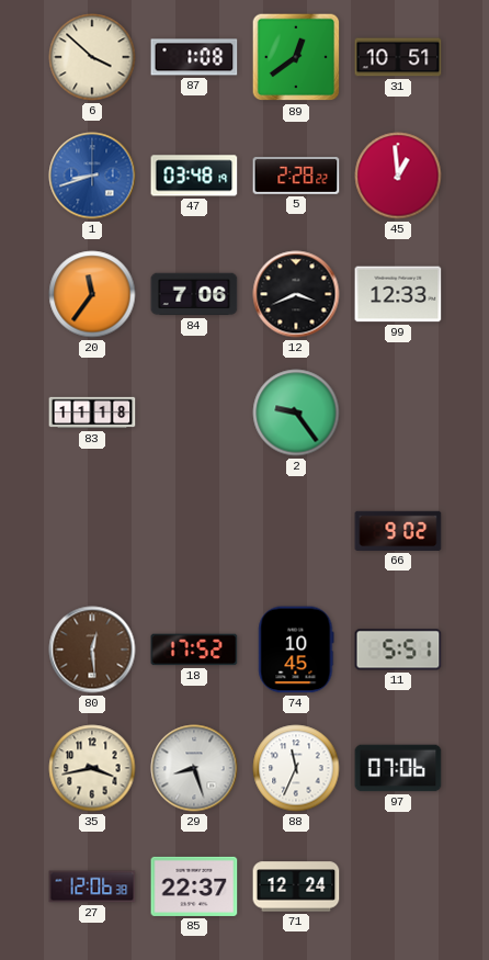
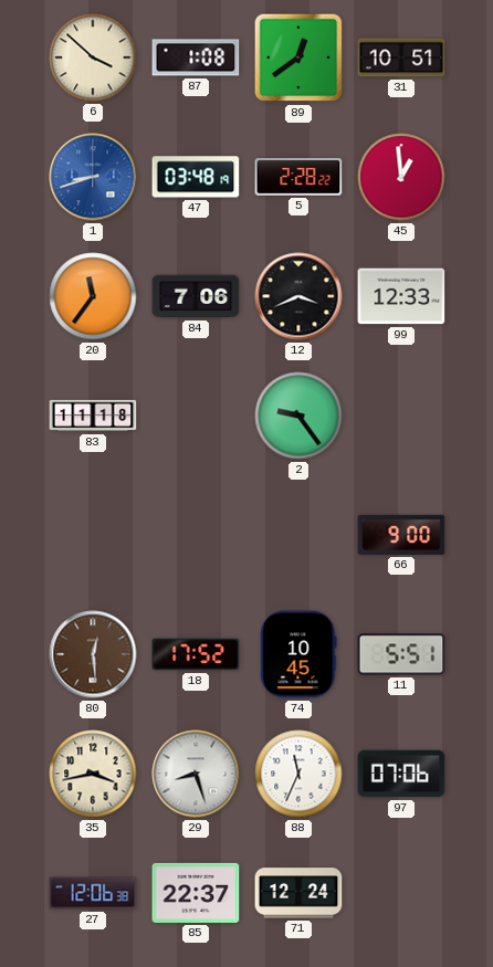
66: 9:02 -> 9:00 (401, 535)
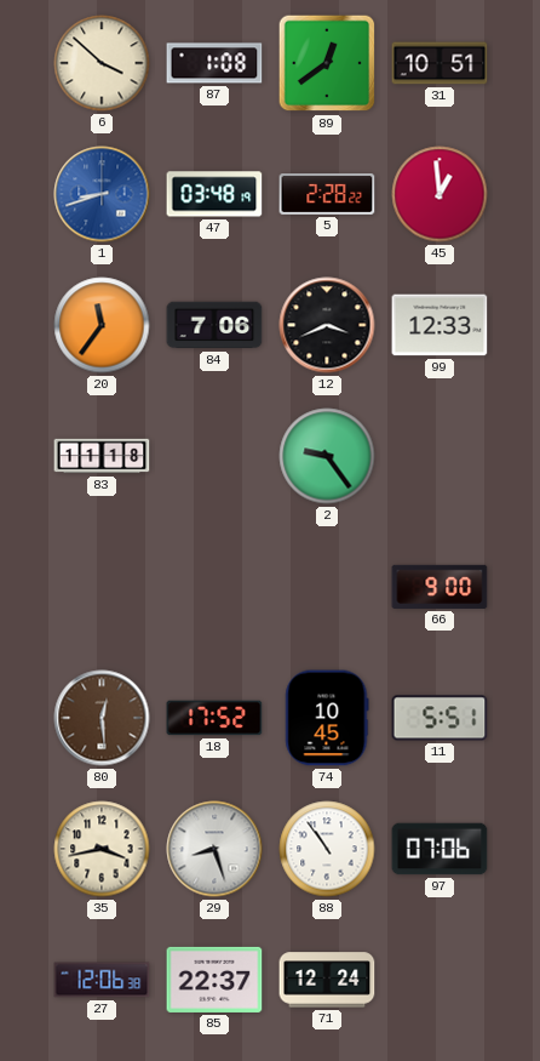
88: 11:34 -> 10:54 (327, 849)
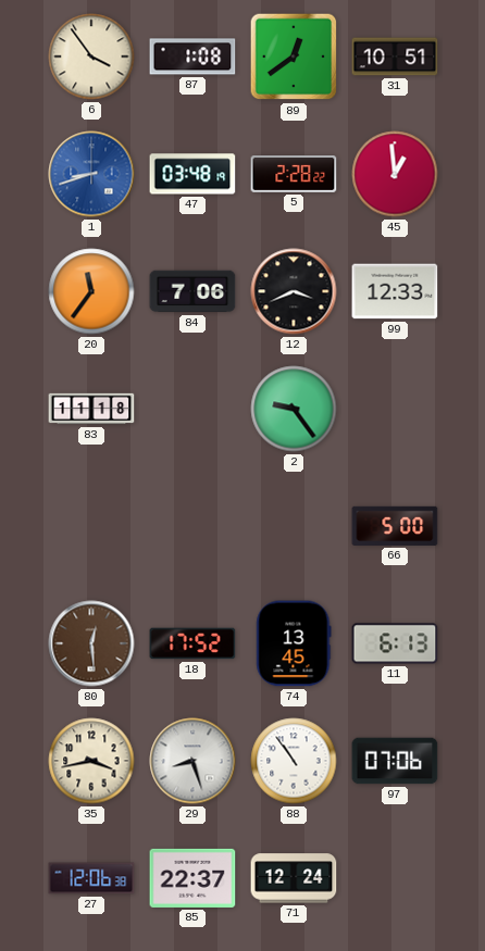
6: 3:52 -> 3:54 (91, 57)
66: 9:00 -> 5:00 (395, 526)
74: 10:45 -> 13:45 (294, 643)
11: 5:51 -> 6:13 (395, 643)
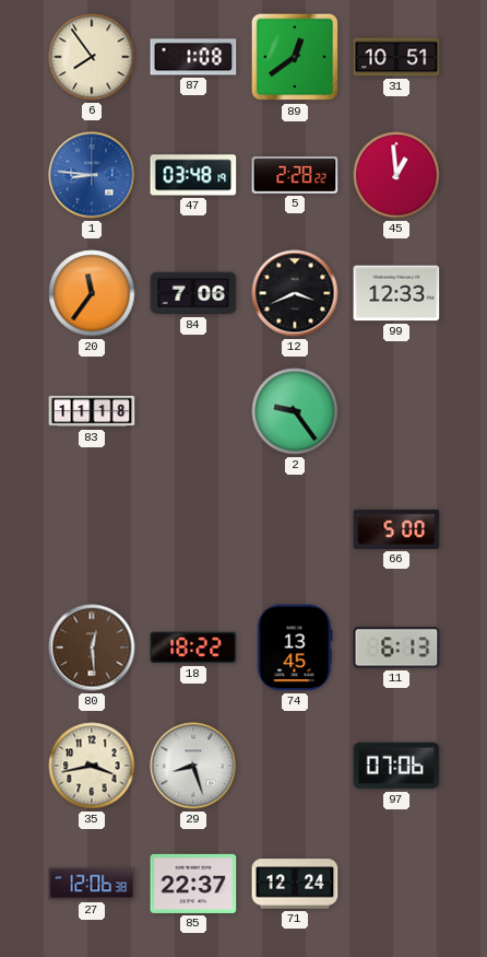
6: 3:54 -> 7:54 (92, 57)
1: 8:42 -> 8:46 (92, 175)
18: 17:52 -> 18:22 (193, 647)
88: 10:54 -> none (294, 761)
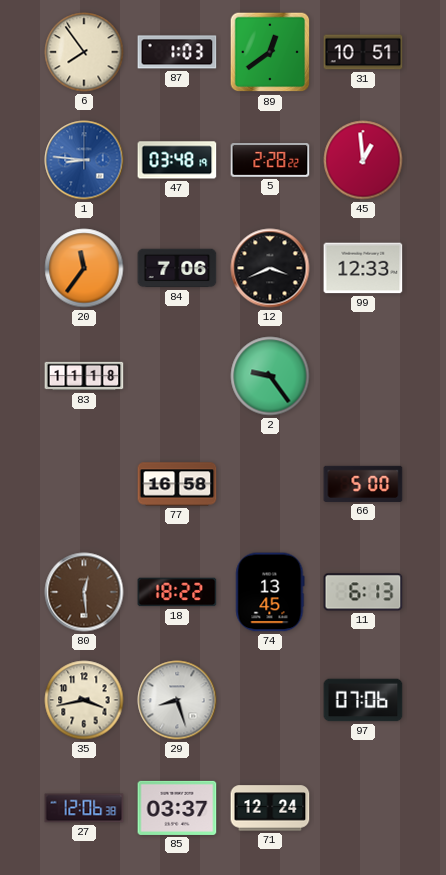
87: 1:08 -> 1:03 (177, 52)
77: none -> 16:58 (177, 484)
85: 22:37 -> 03:37 (177, 808)
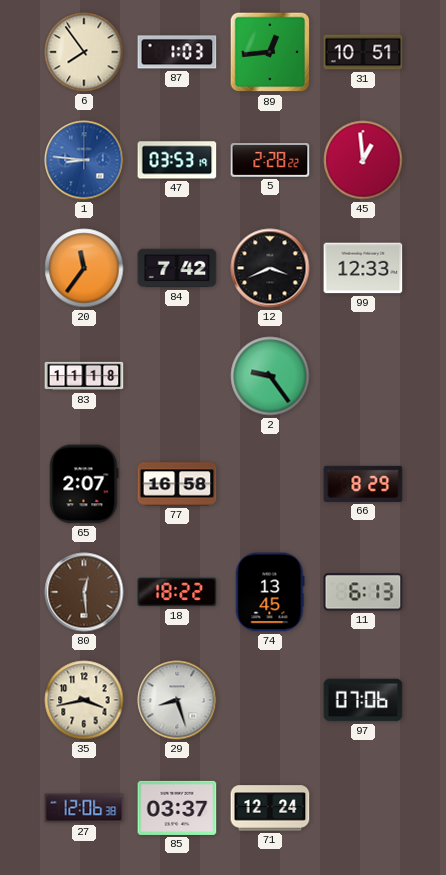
89: 12:39 -> 12:44 (270, 52)
47: 03:48 -> 03:53 (177, 160)
84: 7:06 -> 7:42 (177, 268)
65: none -> 2:07 (84, 484)
66: 5:00 -> 8:29 (363, 484)
